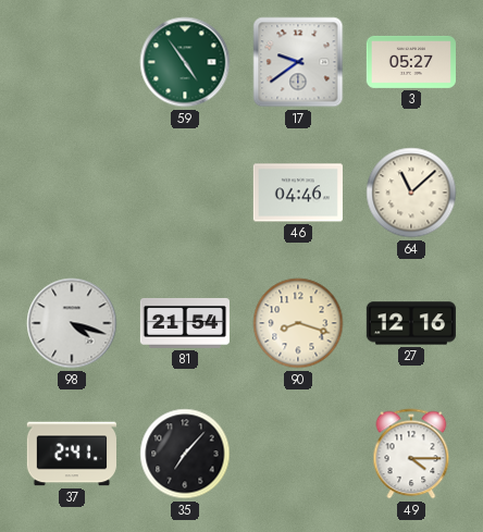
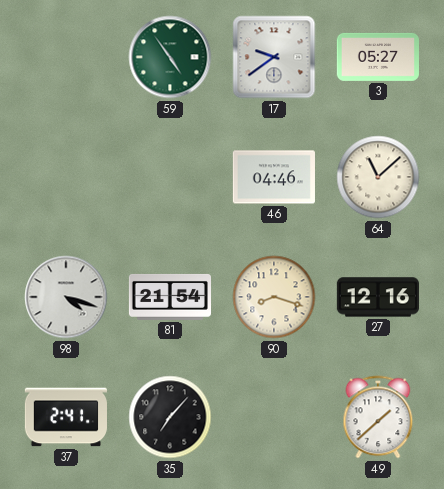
49: 4:15 -> 1:38 (378, 417)
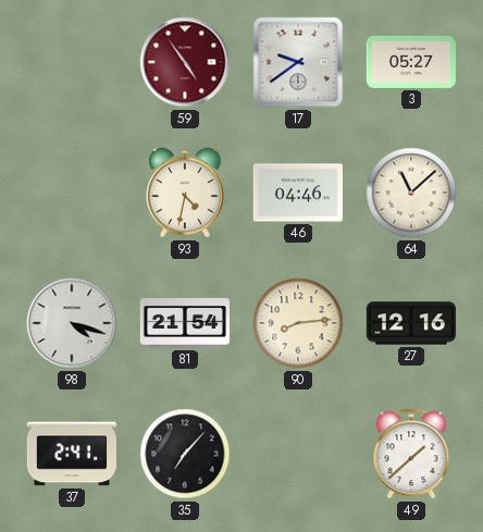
59 dial: green -> burgundy (185, 62)
93: none -> 4:32 (185, 193)
90: 8:18 -> 8:14 (298, 323)
